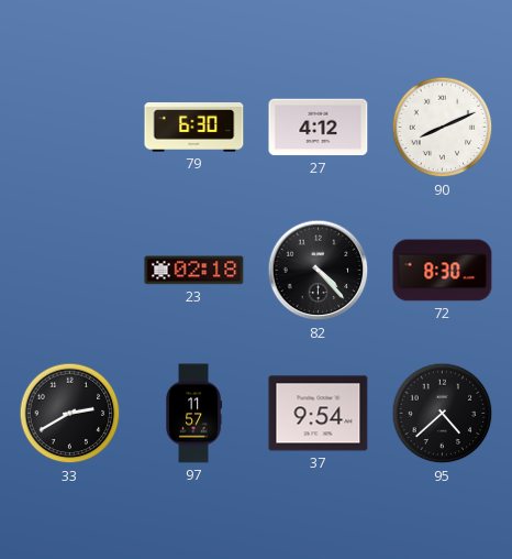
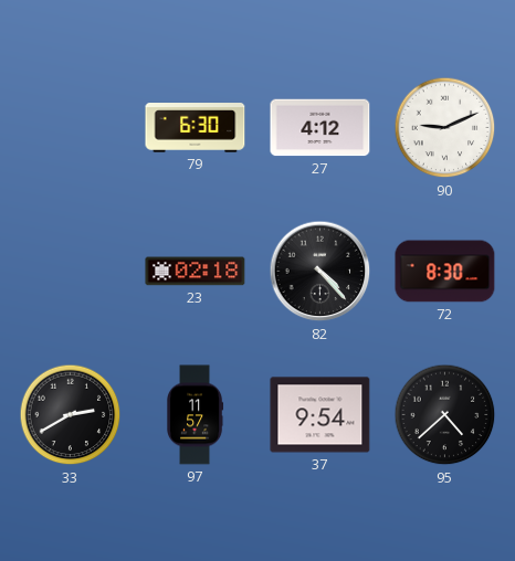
90: 8:11 -> 9:11 (445, 128)
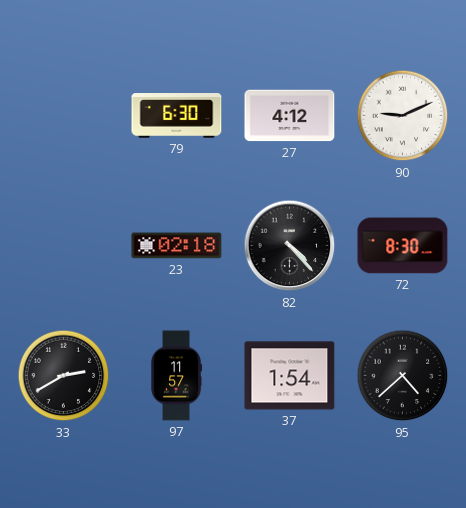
37: 9:54 -> 1:54 (290, 376)
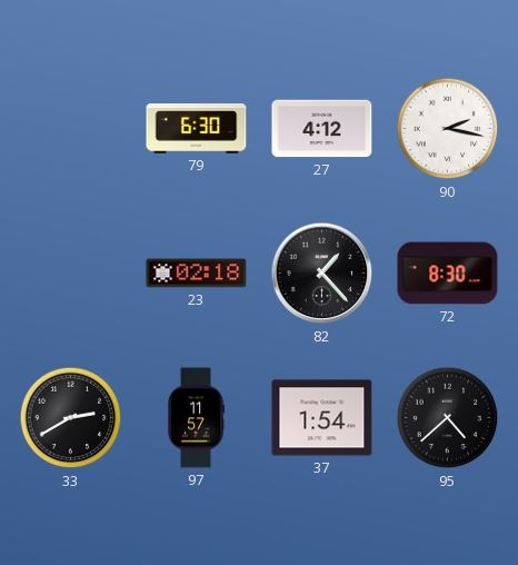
90: 9:11 -> 2:17 (448, 129)
82: 4:23 -> 1:23 (322, 274)
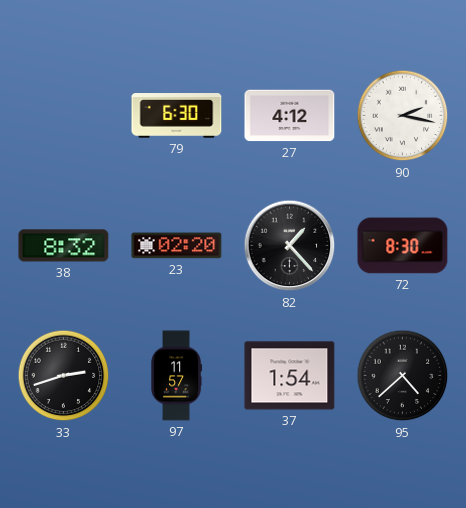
38: none -> 8:32 (64, 246)
23: 02:18 -> 02:20 (177, 246)
33: 2:40 -> 2:42 (64, 376)
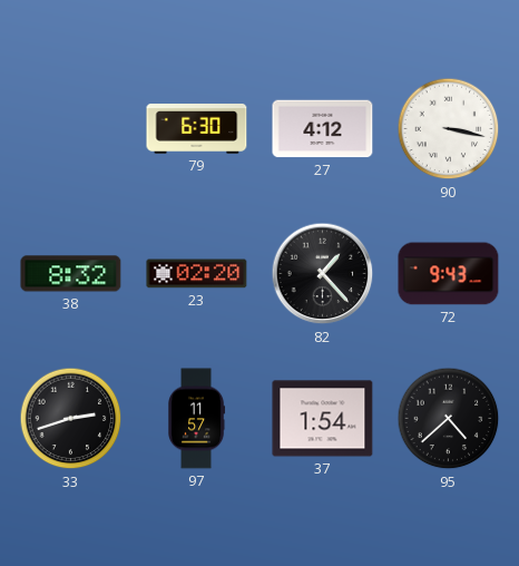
90: 2:17 -> 3:17 (449, 129)
72: 8:30 -> 9:43 (449, 274)
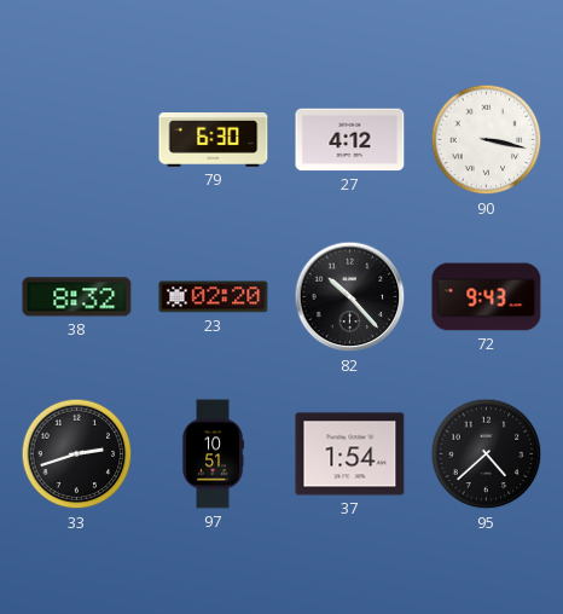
82: 1:23 -> 10:23 (350, 297)
97: 11:57 -> 10:51 (214, 454)
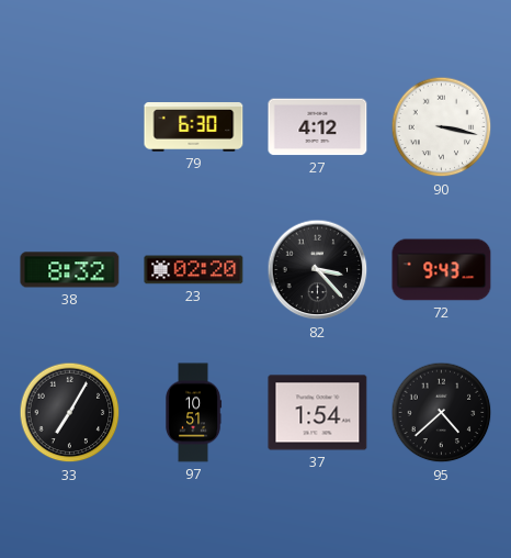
82: 10:23 -> 3:23 (318, 270)
33: 2:42 -> 7:05 (70, 413)
